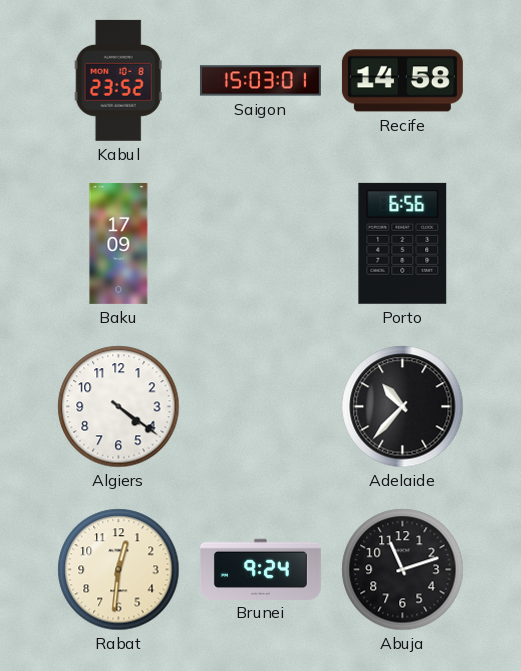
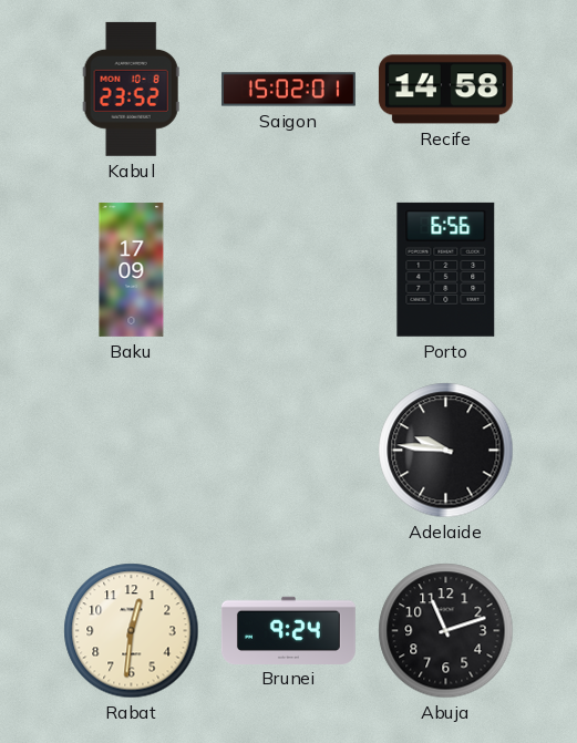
Saigon: 15:03 -> 15:02 (288, 90)
Algiers: 4:21 -> none (119, 407)
Adelaide: 10:37 -> 9:46 (446, 451)
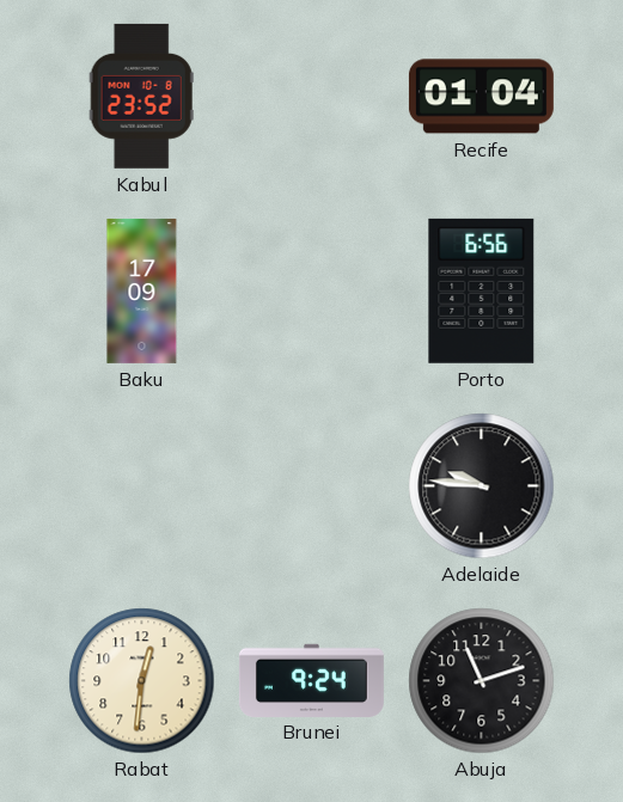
Saigon: 15:02 -> none (288, 90)
Recife: 14:58 -> 01:04 (481, 97)
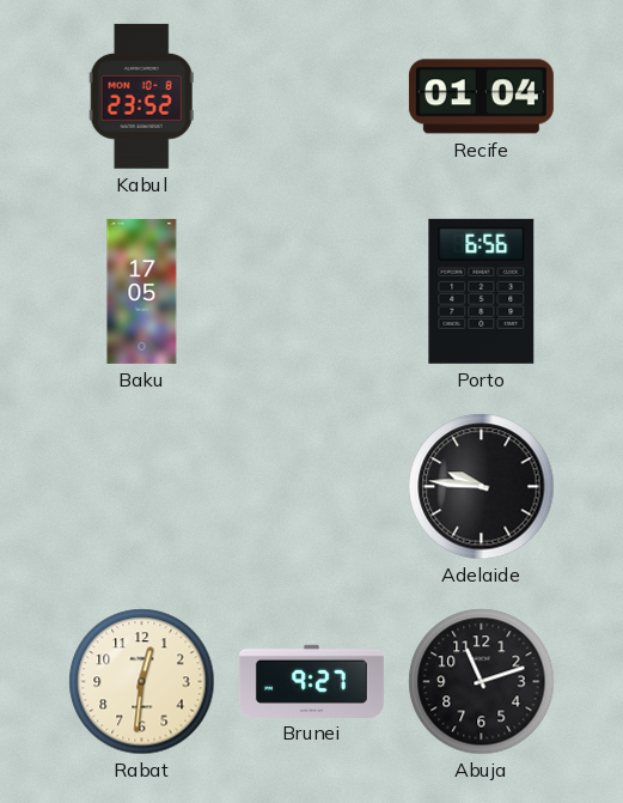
Baku: 17:09 -> 17:05 (142, 291)
Brunei: 9:24 -> 9:27 (311, 681)
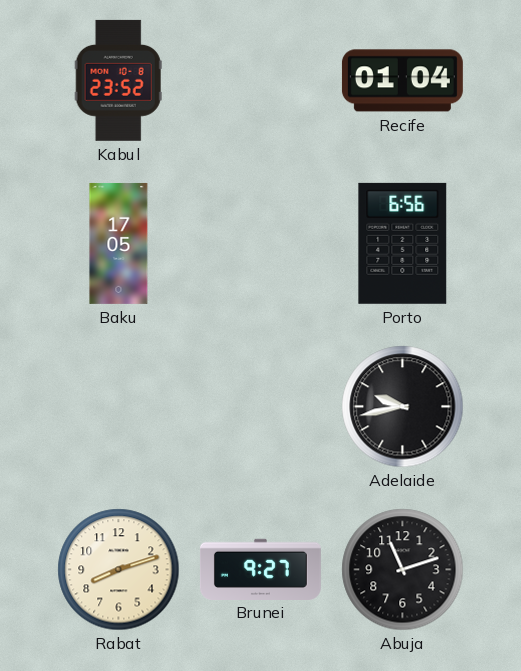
Adelaide: 9:46 -> 9:43 (403, 407)
Rabat: 12:31 -> 8:12 (119, 570)
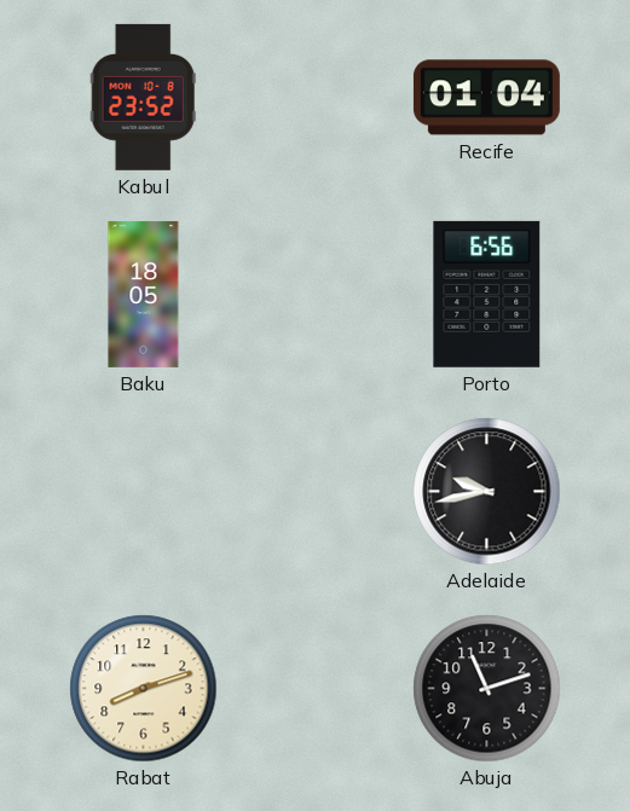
Baku: 17:05 -> 18:05 (144, 294)
Brunei: 9:27 -> none (260, 569)
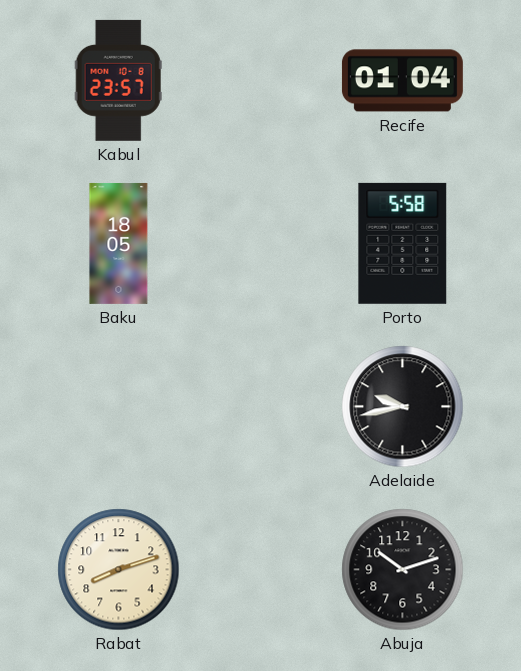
Kabul: 23:52 -> 23:57 (118, 80)
Porto: 6:56 -> 5:58 (403, 243)
Abuja: 11:12 -> 10:12 (403, 570)
